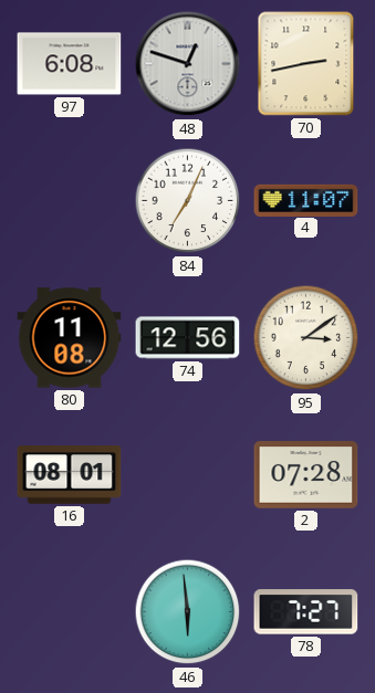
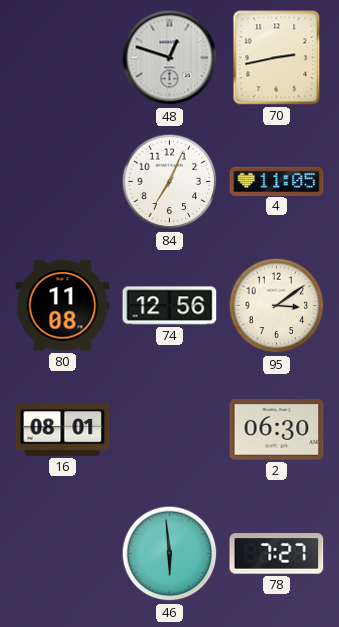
97: 6:08 -> none (70, 64)
4: 11:07 -> 11:05 (277, 181)
2: 07:28 -> 06:30 (277, 430)
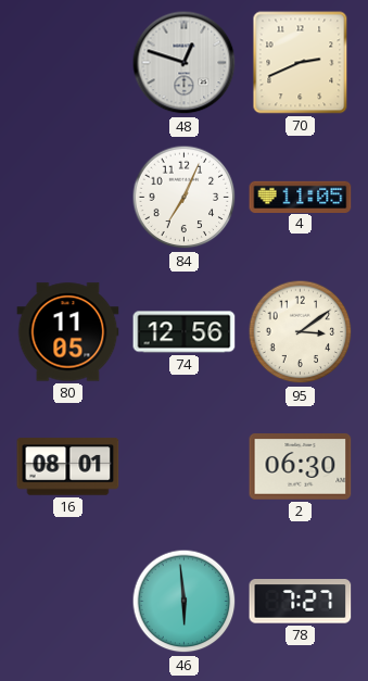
70: 2:43 -> 2:41 (301, 63)
80: 11:08 -> 11:05 (68, 332)
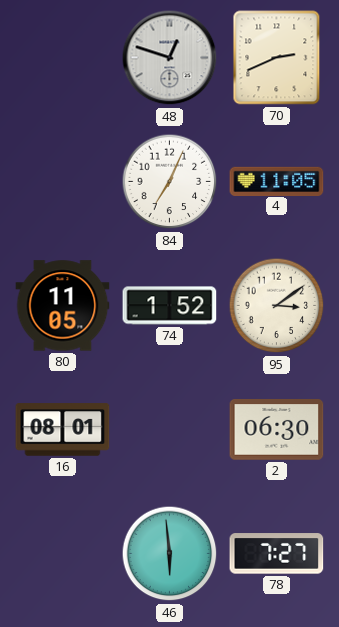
74: 12:56 -> 1:52 (170, 306)
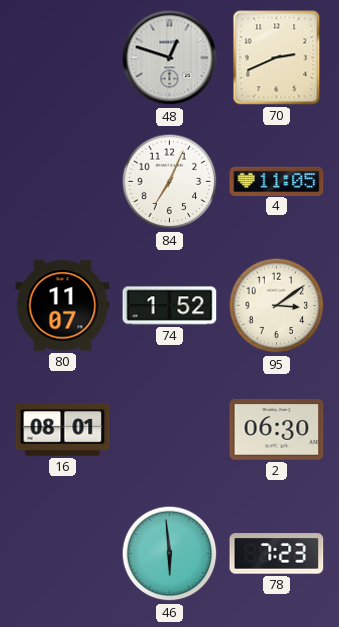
80: 11:05 -> 11:07 (63, 306)
78: 7:27 -> 7:23 (277, 554)
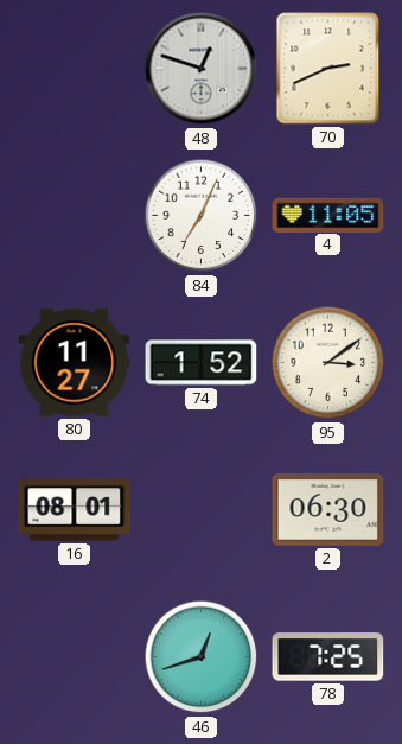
80: 11:07 -> 11:27 (75, 363)
46: 5:59 -> 12:42 (202, 657)
78: 7:23 -> 7:25 (328, 657)
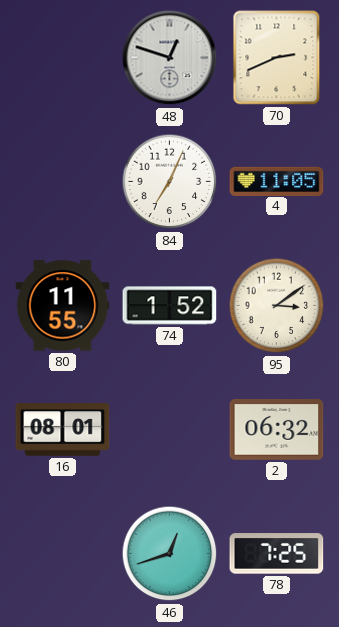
80: 11:27 -> 11:55 (63, 306)
2: 06:30 -> 06:32 (277, 430)
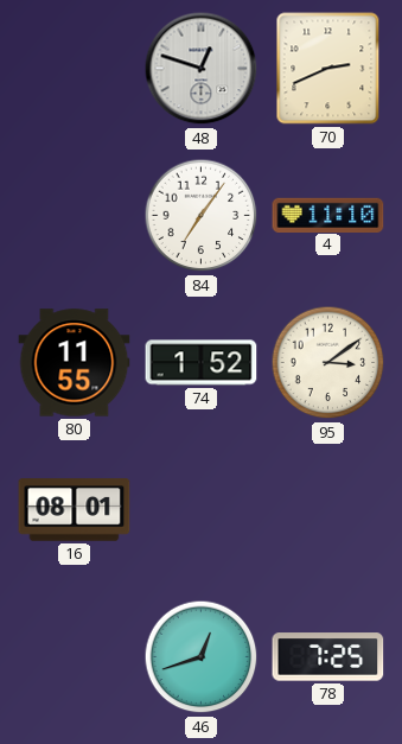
84: 7:04 -> 7:06 (202, 216)
4: 11:05 -> 11:10 (328, 215)
2: 06:32 -> none (277, 430)
